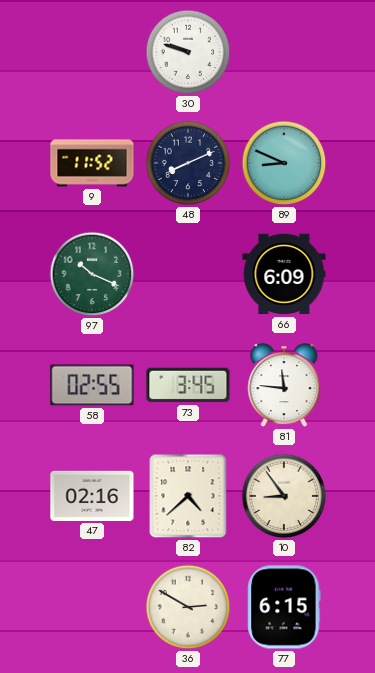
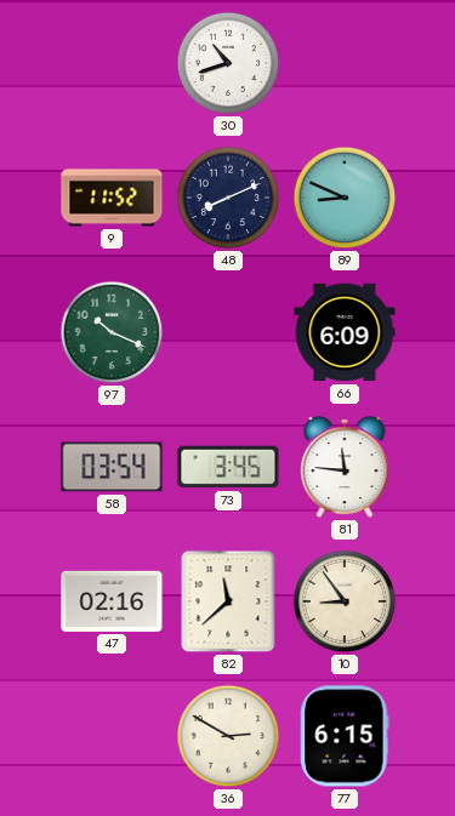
30: 9:48 -> 10:42 (228, 63)
58: 02:55 -> 03:54 (112, 467)
82: 4:38 -> 11:38 (228, 601)
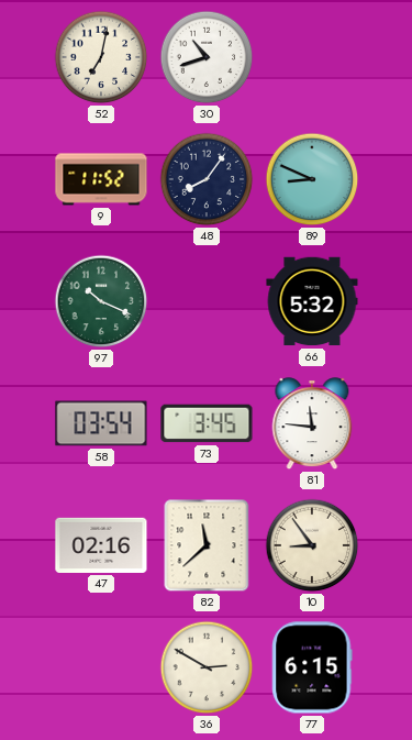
52: none -> 7:02 (101, 57)
48: 8:11 -> 8:06 (207, 179)
66: 6:09 -> 5:32 (312, 301)
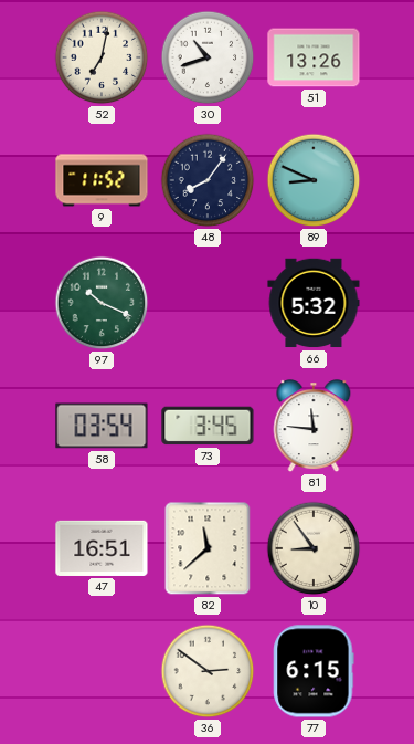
51: none -> 13:26 (314, 57)
47: 02:16 -> 16:51 (102, 548)
36: 2:50 -> 2:51 (208, 671)
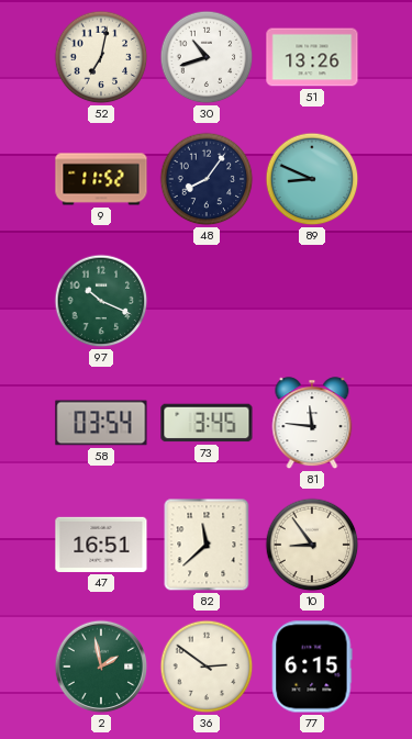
66: 5:32 -> none (314, 303)
2: none -> 1:58 (101, 667)
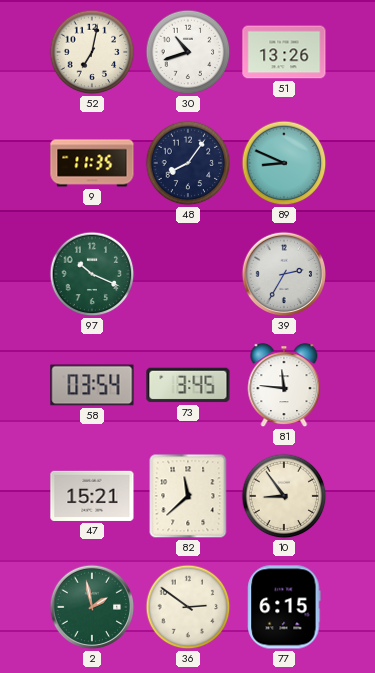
9: 11:52 -> 11:35 (92, 163)
39: none -> 2:35 (284, 274)
47: 16:51 -> 15:21 (92, 496)
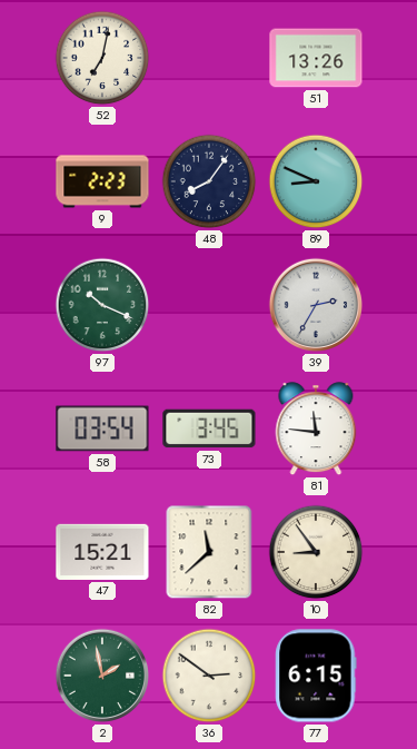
30: 10:42 -> none (188, 52)
9: 11:35 -> 2:23 (102, 181)
